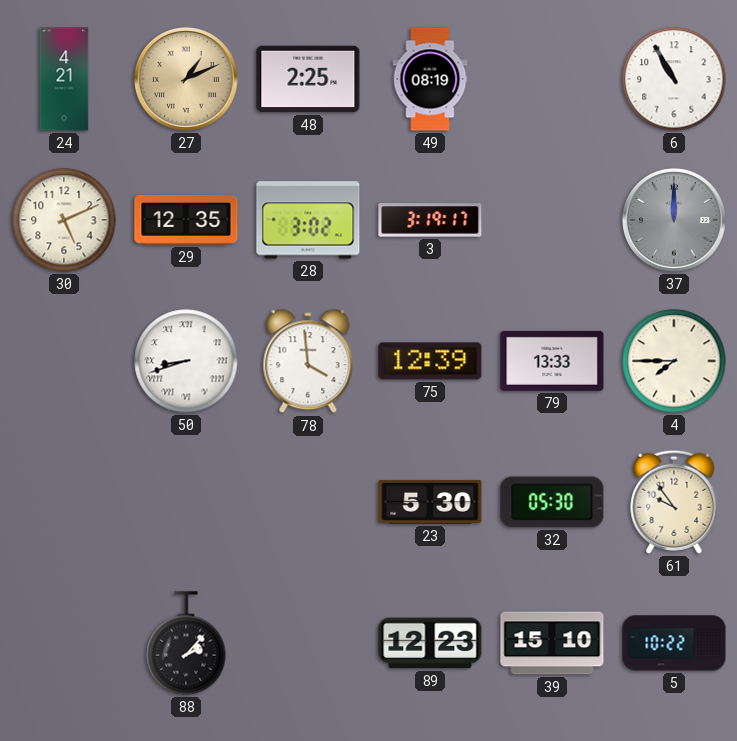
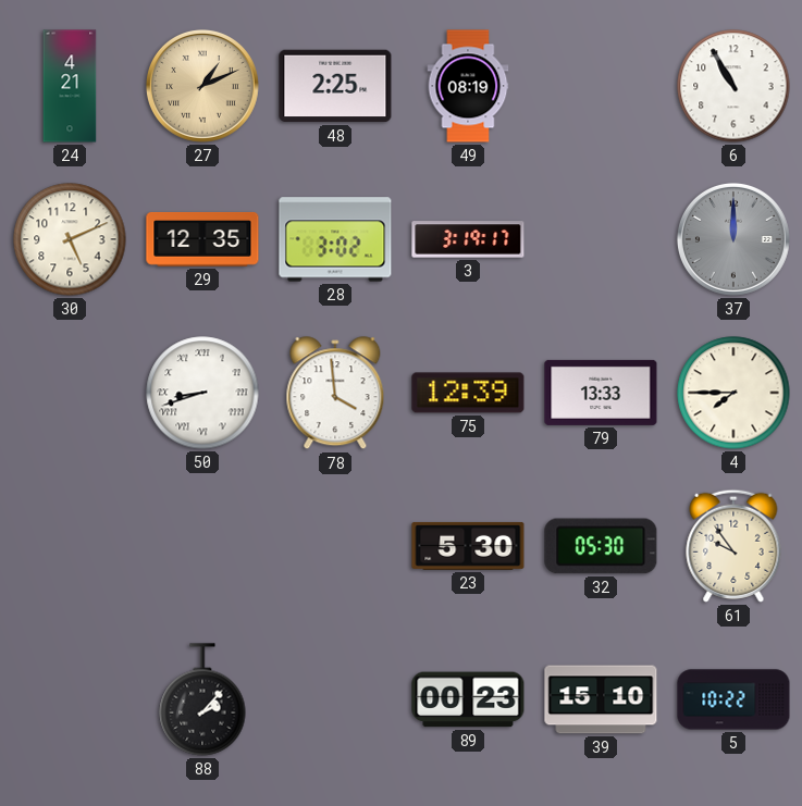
89: 12:23 -> 00:23 (468, 699)
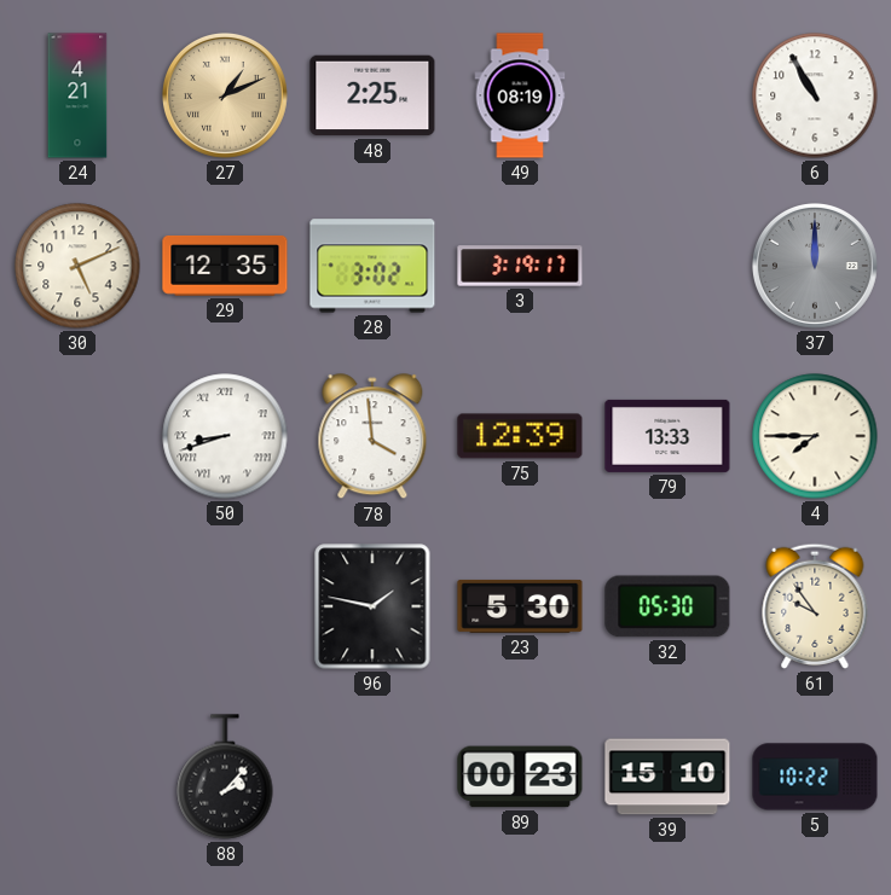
96: none -> 1:47 (372, 606)
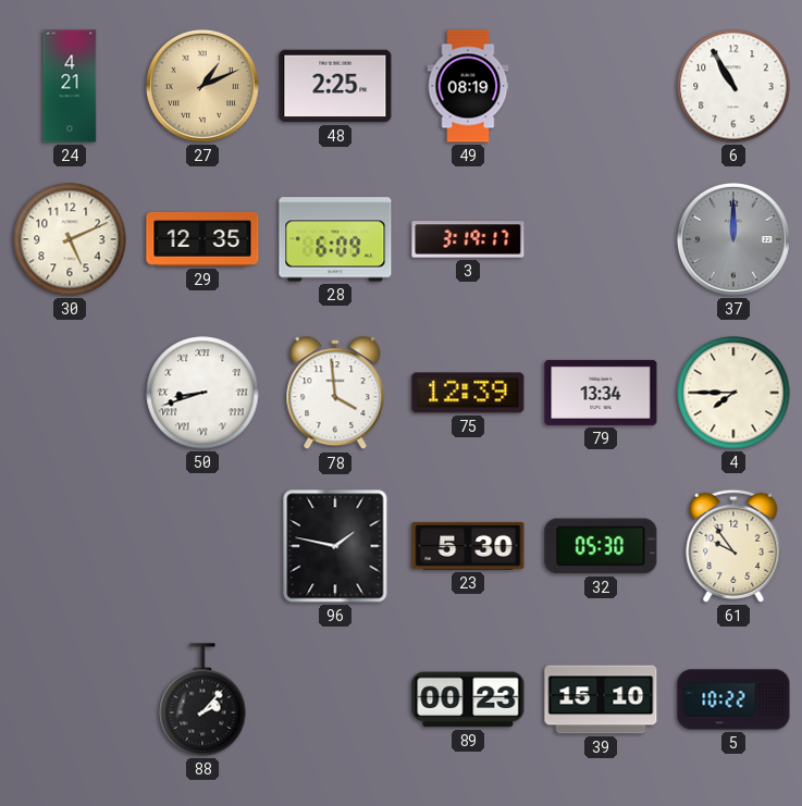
28: 3:02 -> 6:09 (335, 239)
79: 13:33 -> 13:34 (601, 393)
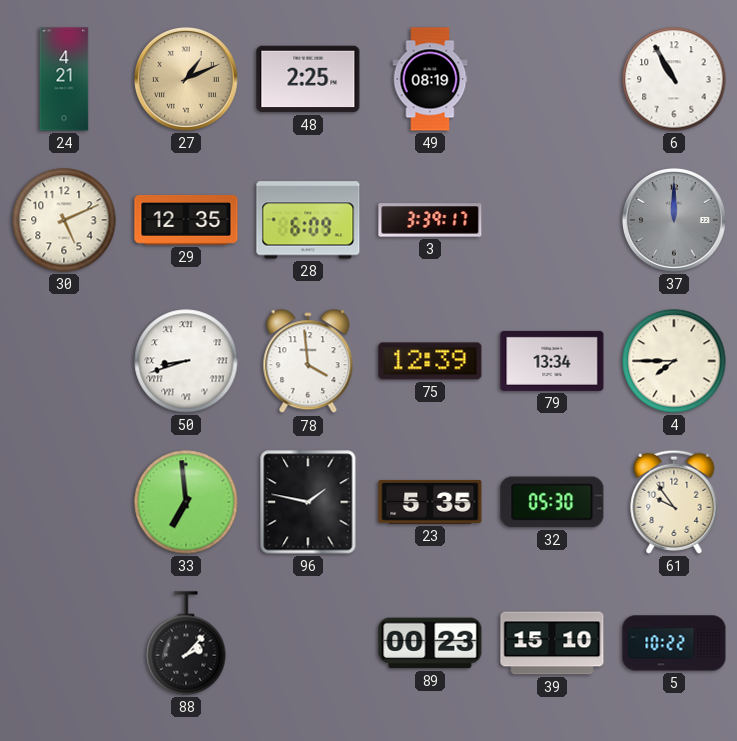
3: 3:19 -> 3:39 (430, 220)
33: none -> 6:59 (186, 502)
23: 5:30 -> 5:35 (430, 502)
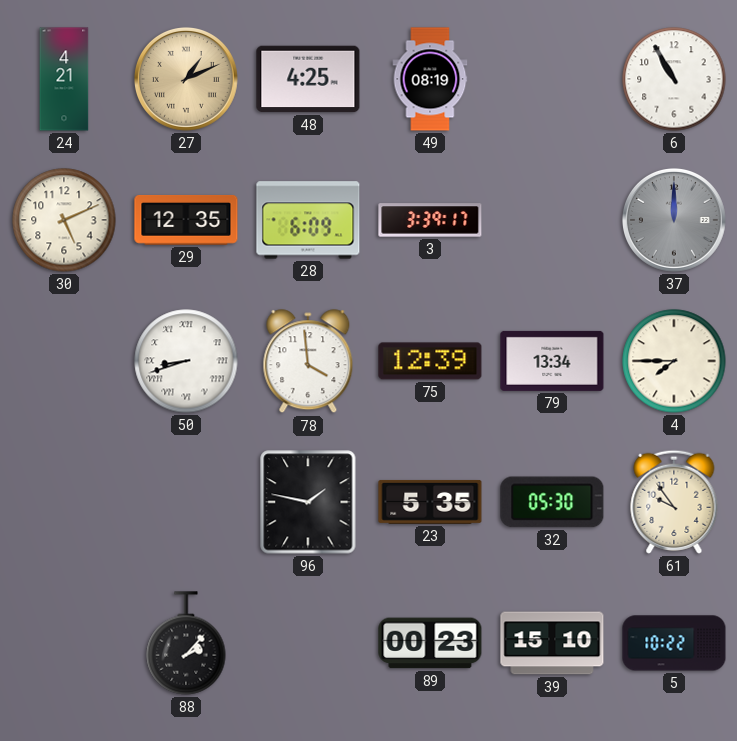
48: 2:25 -> 4:25 (308, 79)
33: 6:59 -> none (186, 502)
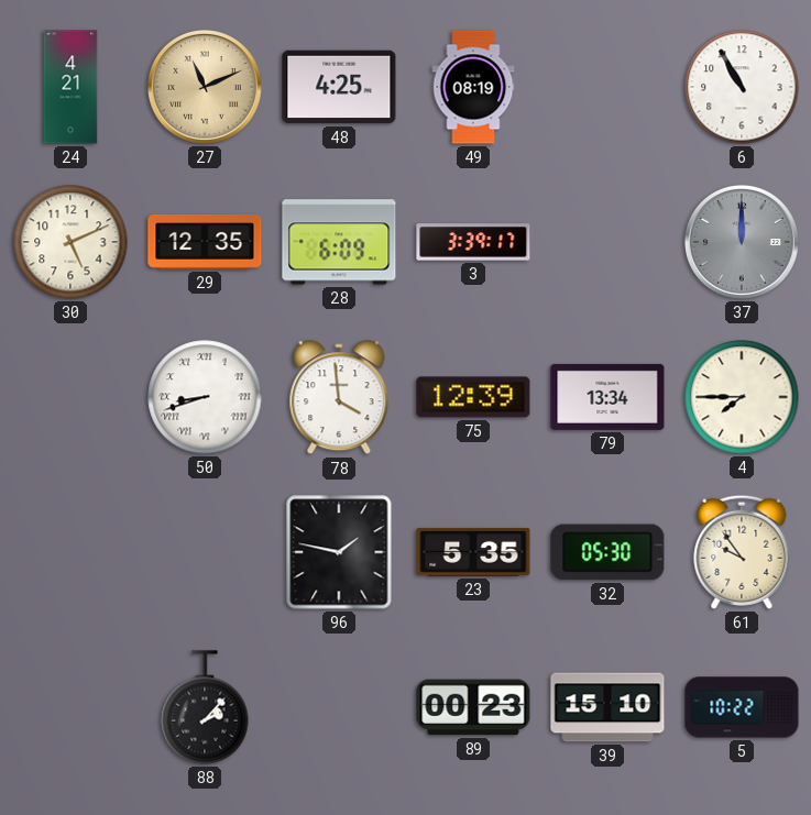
27: 1:11 -> 11:11 (205, 87)
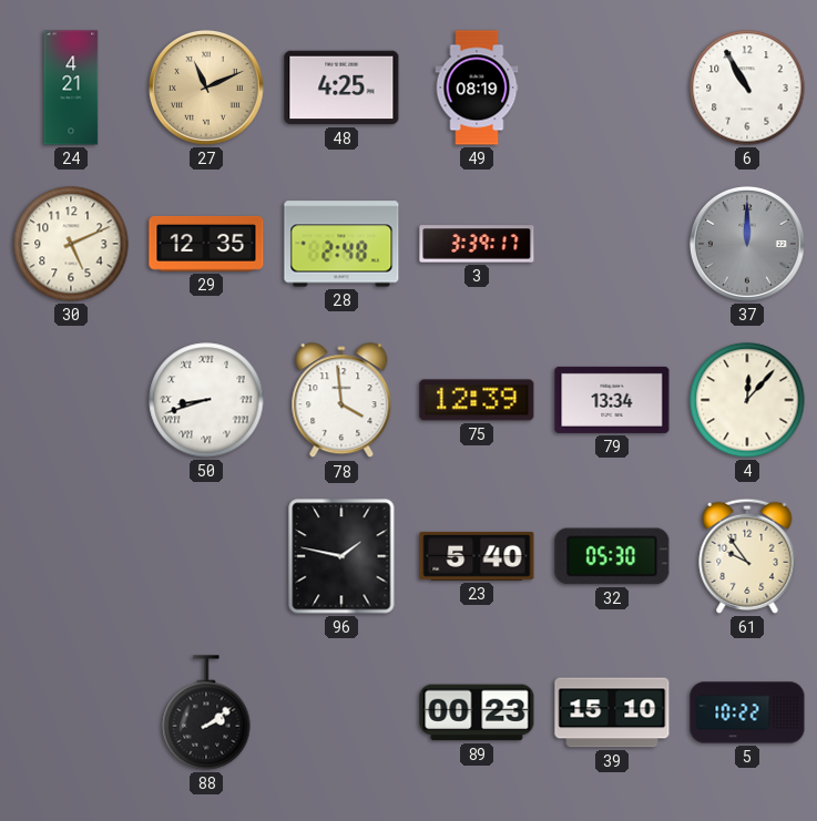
28: 6:09 -> 2:48 (341, 244)
4: 7:45 -> 12:07 (747, 400)
23: 5:35 -> 5:40 (477, 556)
88: 2:07 -> 2:09 (206, 712)
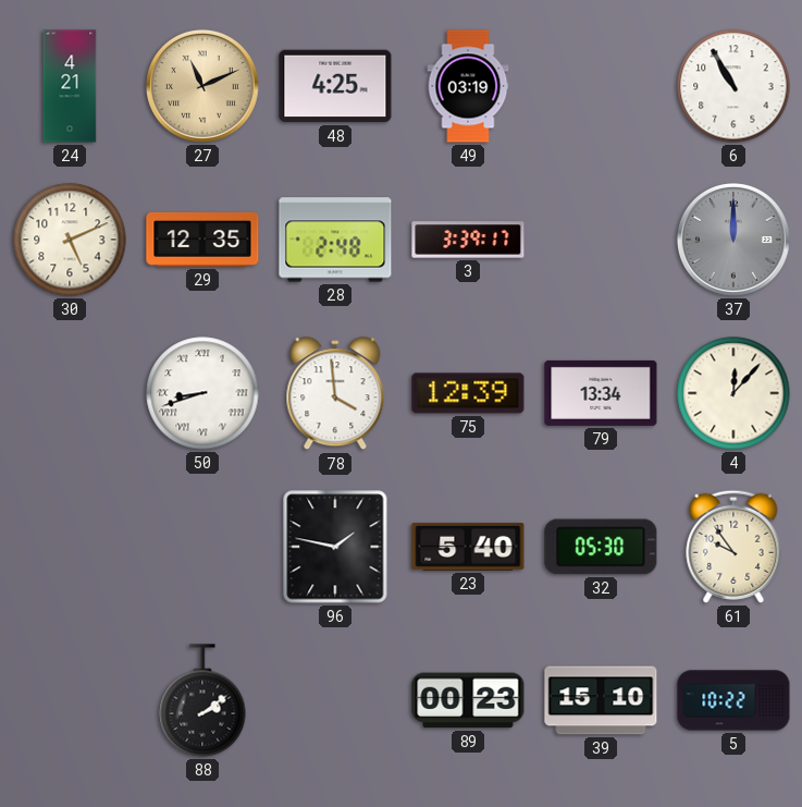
49: 08:19 -> 03:19 (468, 86)
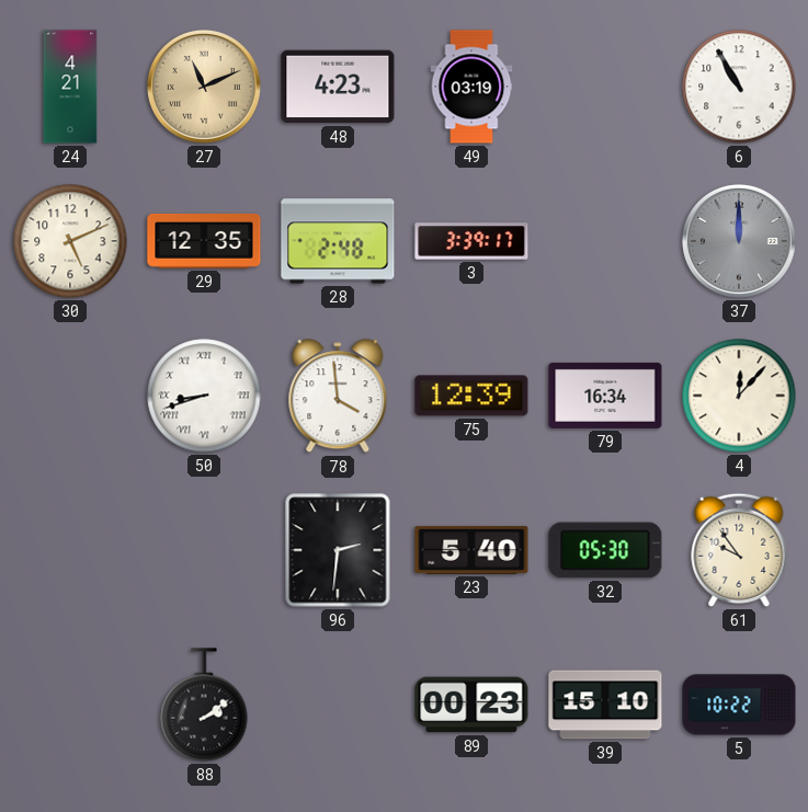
48: 4:25 -> 4:23 (338, 87)
79: 13:34 -> 16:34 (605, 396)
96: 1:47 -> 2:31 (338, 550)
